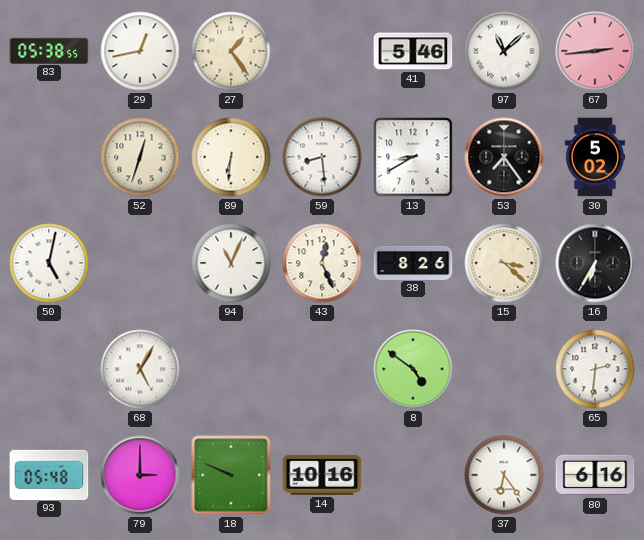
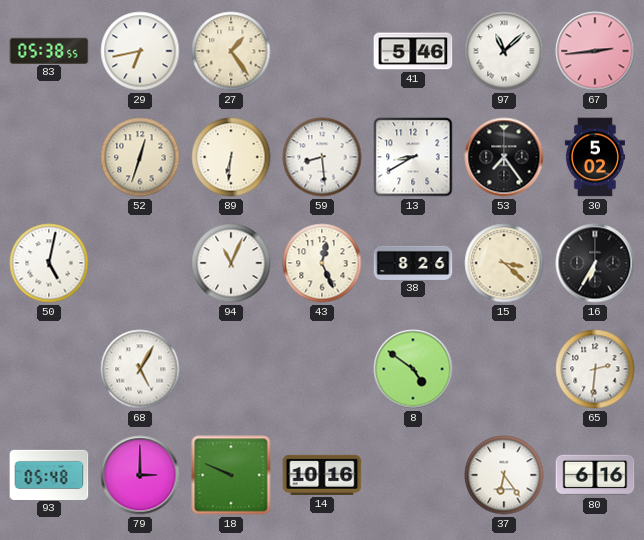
29: 12:43 -> 6:43 (140, 51)
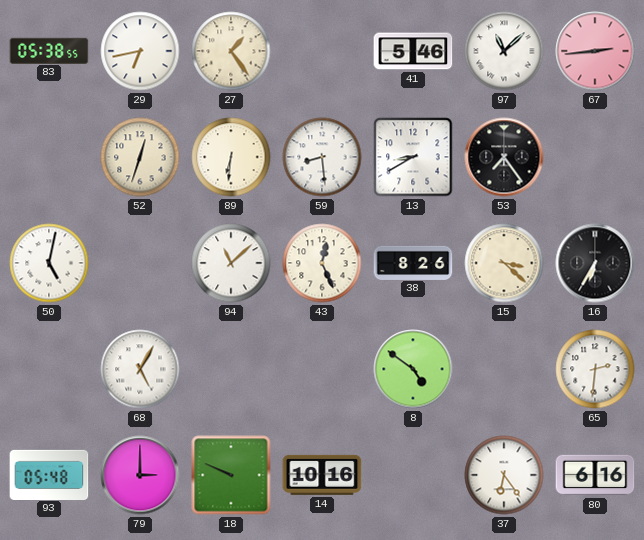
30: 5:02 -> none (595, 157)
94: 11:04 -> 11:08 (231, 263)
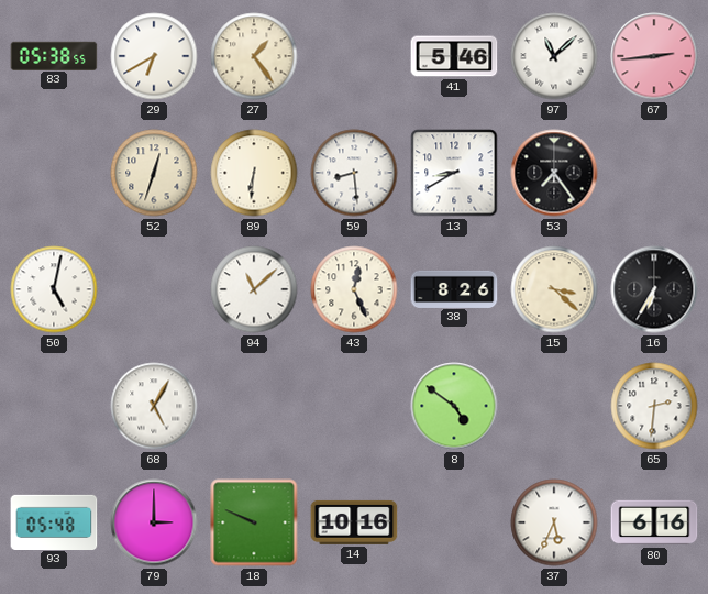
29: 6:43 -> 6:40 (154, 56)
37: 6:24 -> 5:34 (554, 522)
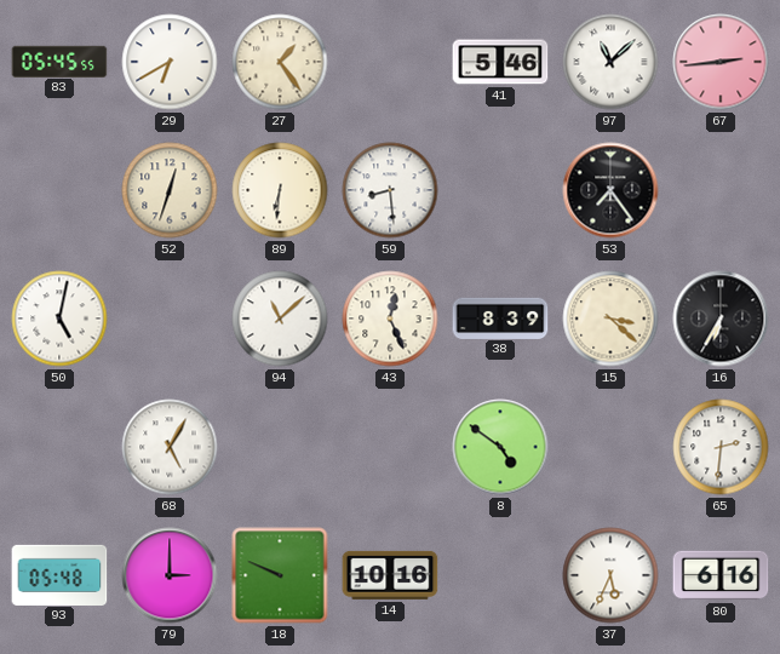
83: 05:38 -> 05:45 (59, 61)
13: 8:40 -> none (454, 173)
38: 8:26 -> 8:39 (500, 317)
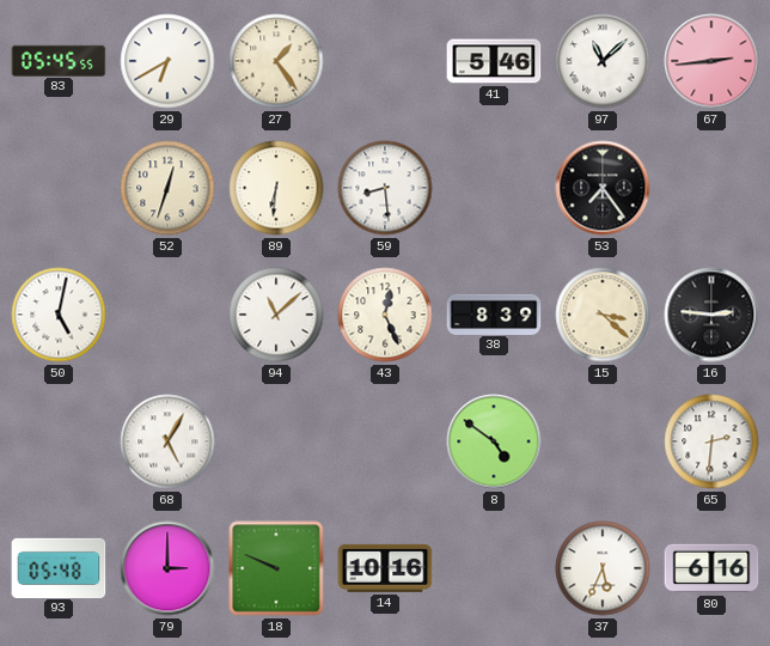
16: 6:35 -> 2:46 (711, 315)
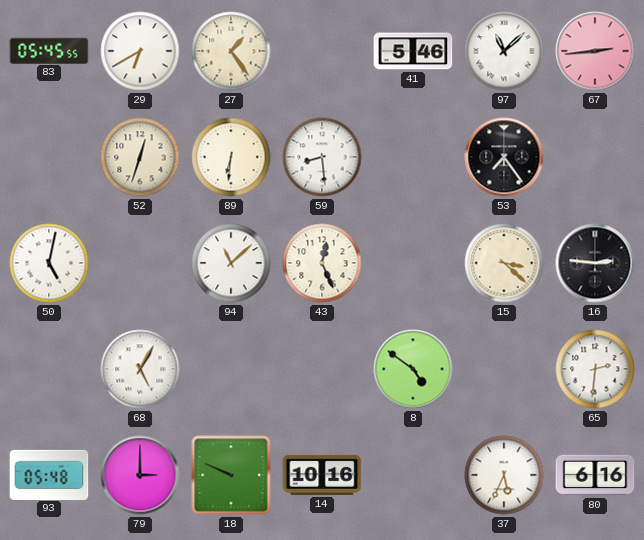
38: 8:39 -> none (494, 313)
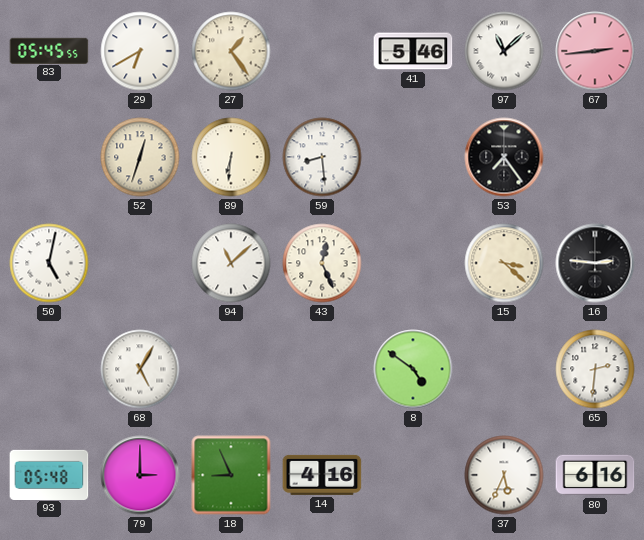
18: 9:49 -> 8:56 (231, 475)
14: 10:16 -> 4:16 (322, 475)
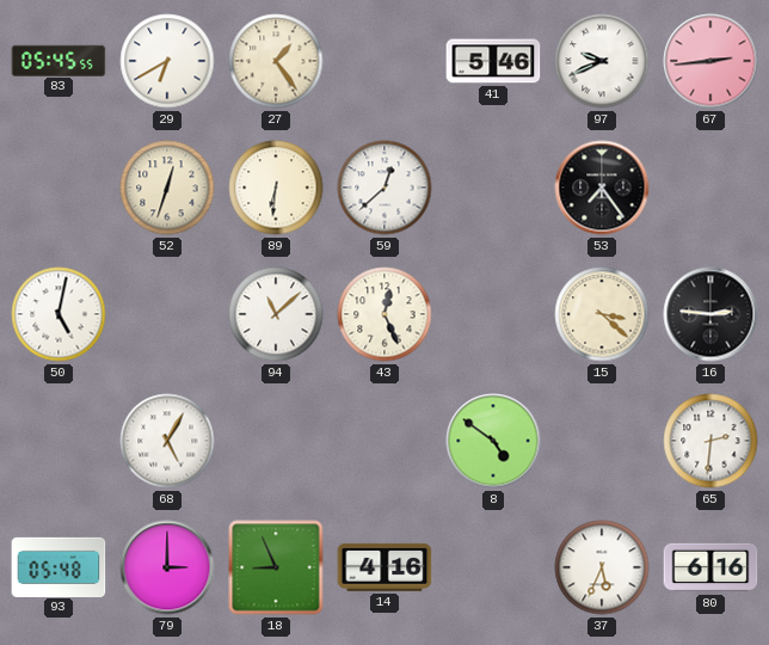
97: 11:08 -> 9:41 (602, 61)
59: 8:29 -> 12:38 (384, 188)
